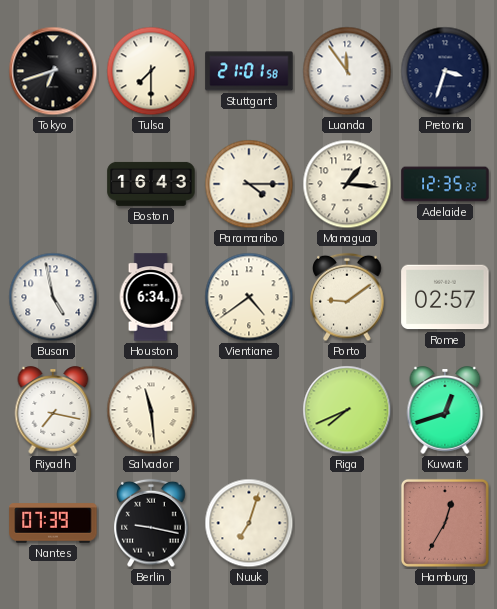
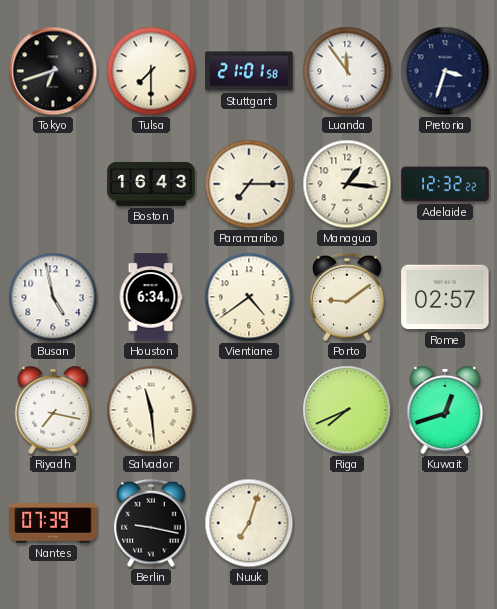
Paramaribo: 4:15 -> 7:15 (249, 184)
Adelaide: 12:35 -> 12:32 (445, 184)
Hamburg: 12:35 -> none (445, 523)
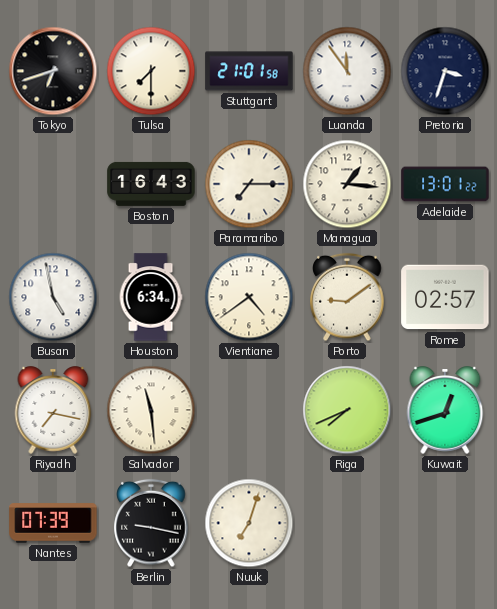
Adelaide: 12:32 -> 13:01 (445, 184)
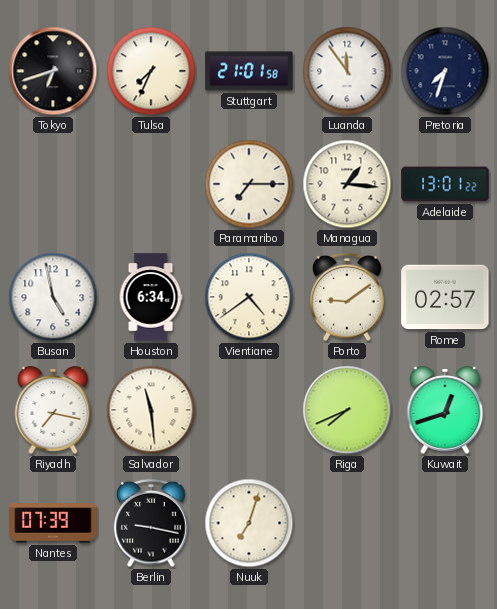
Tulsa: 7:30 -> 7:34 (151, 71)
Pretoria: 3:33 -> 7:33 (445, 71)
Boston: 16:43 -> none (151, 184)
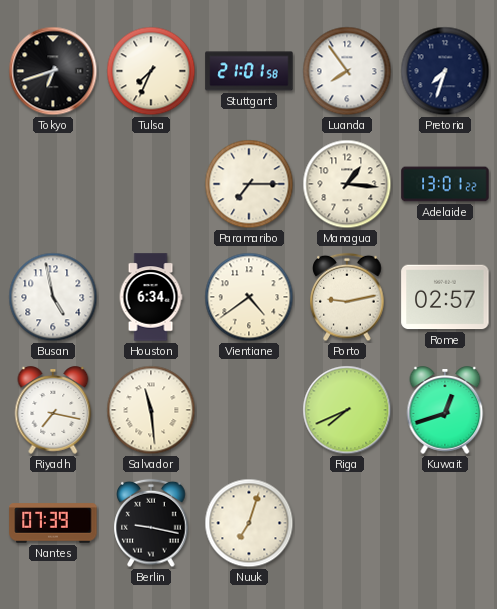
Luanda: 11:54 -> 7:54 (347, 71)
Porto: 9:09 -> 9:13 (347, 297)
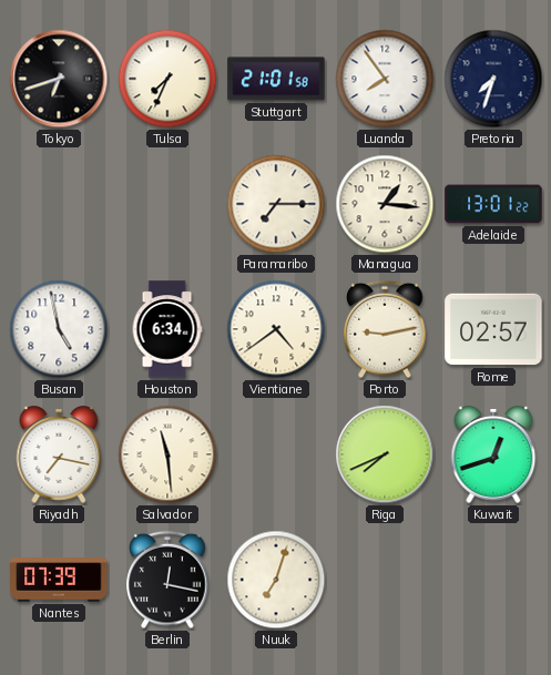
Berlin: 9:17 -> 12:17 (167, 580)
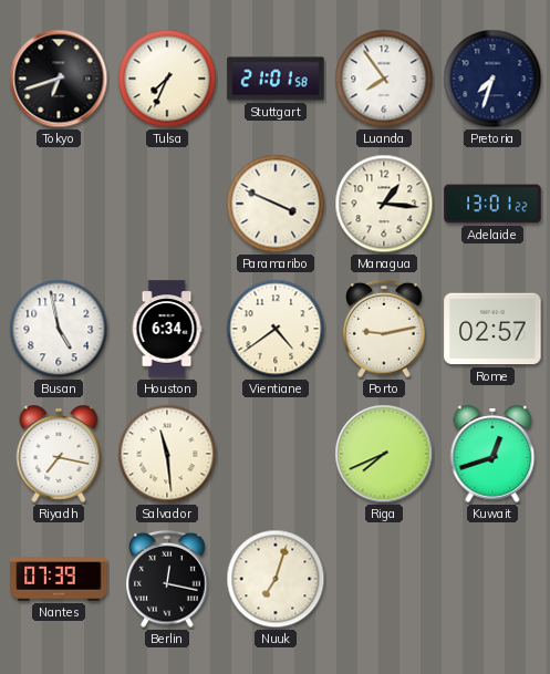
Paramaribo: 7:15 -> 3:49 (276, 204)
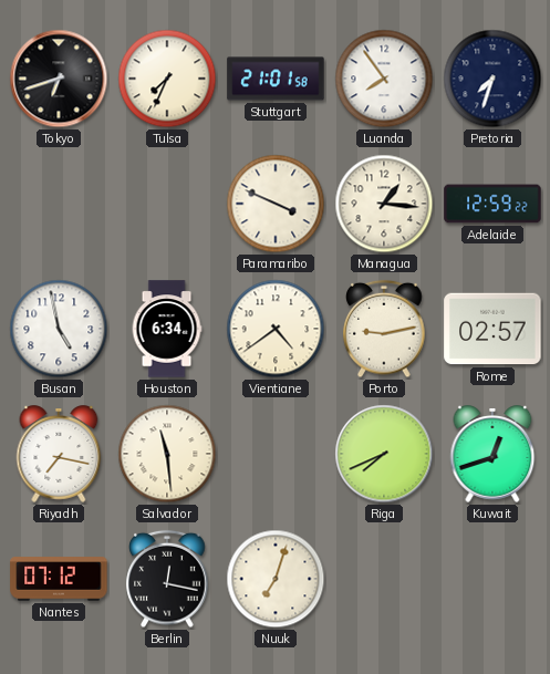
Adelaide: 13:01 -> 12:59 (492, 204)
Nantes: 07:39 -> 07:12 (59, 579)
